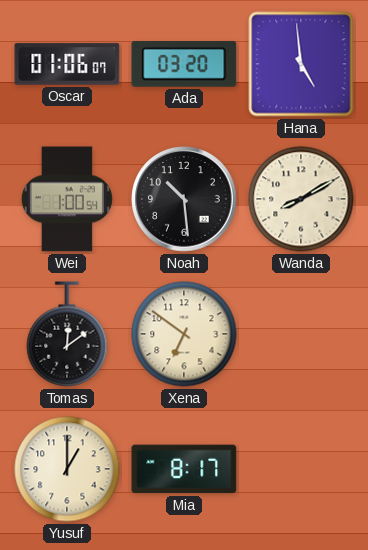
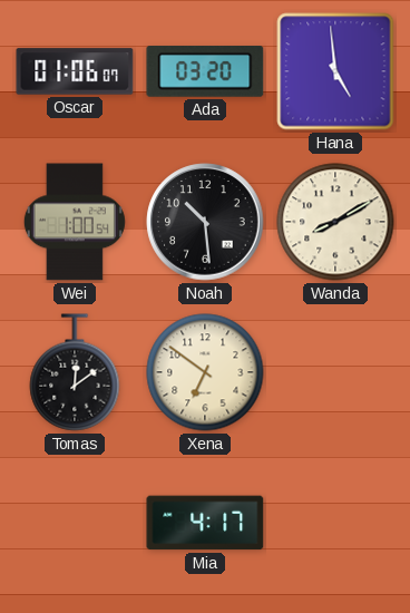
Yusuf: 1:00 -> none (67, 469)
Mia: 8:17 -> 4:17 (205, 523)
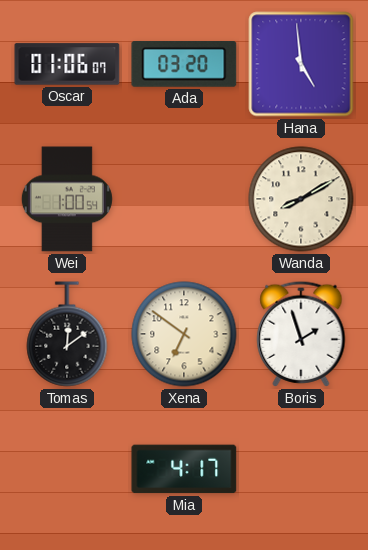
Noah: 10:29 -> none (205, 222)
Boris: none -> 1:57 (301, 334)
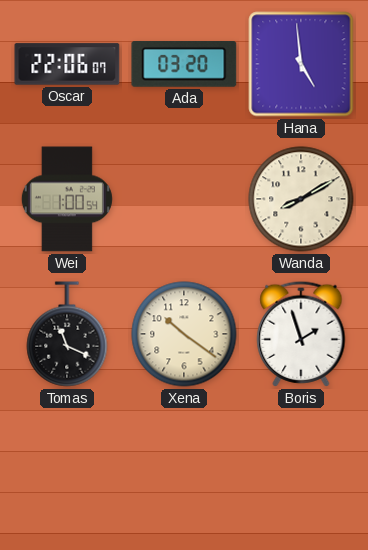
Oscar: 01:06 -> 22:06 (67, 64)
Tomas: 12:09 -> 11:19 (67, 334)
Xena: 6:51 -> 10:21 (184, 334)
Mia: 4:17 -> none (184, 469)
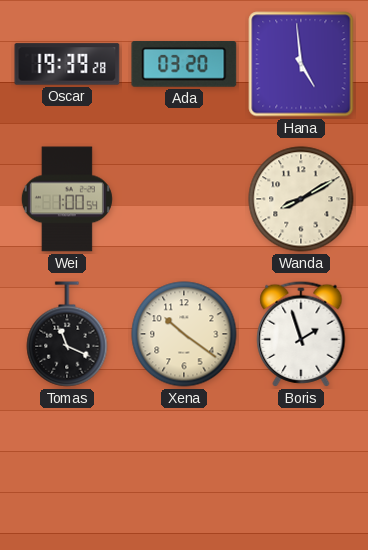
Oscar: 22:06 -> 19:39 (67, 64)
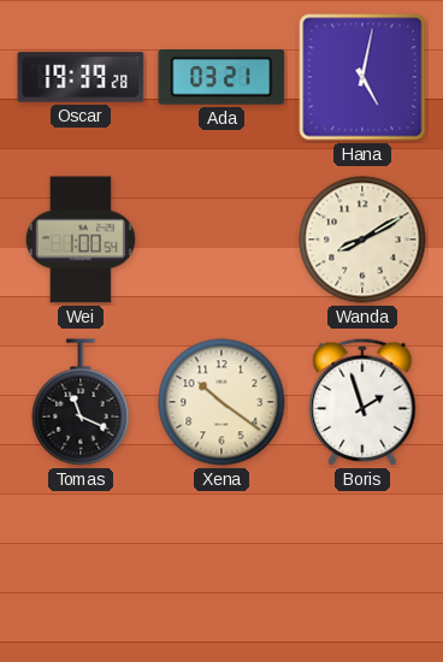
Ada: 03:20 -> 03:21 (221, 78)
Hana: 4:59 -> 5:02 (362, 77)
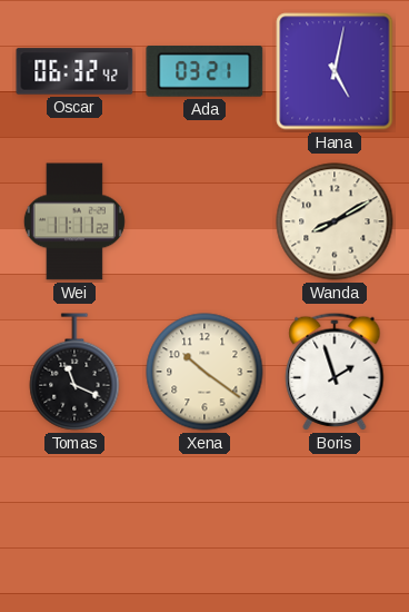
Oscar: 19:39 -> 06:32 (74, 71)
Wei: 1:00 -> 11:11 (74, 221)
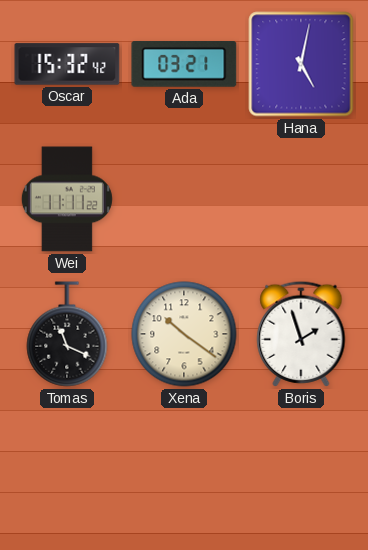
Oscar: 06:32 -> 15:32 (67, 64)
Wanda: 8:10 -> none (335, 221)
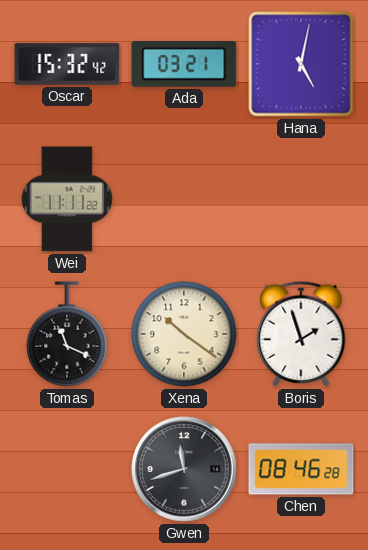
Gwen: none -> 11:42 (184, 469)
Chen: none -> 08:46 (301, 469)
